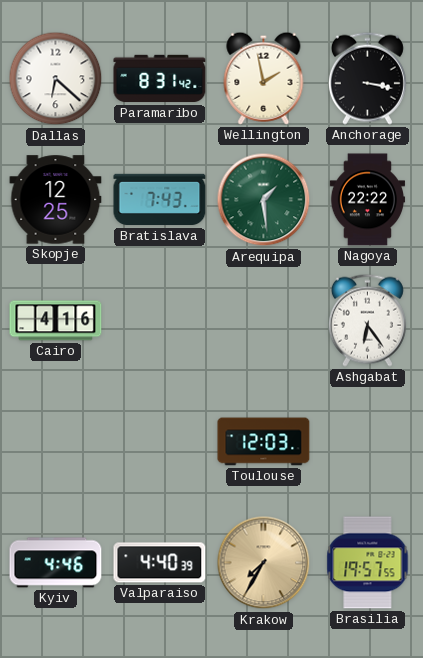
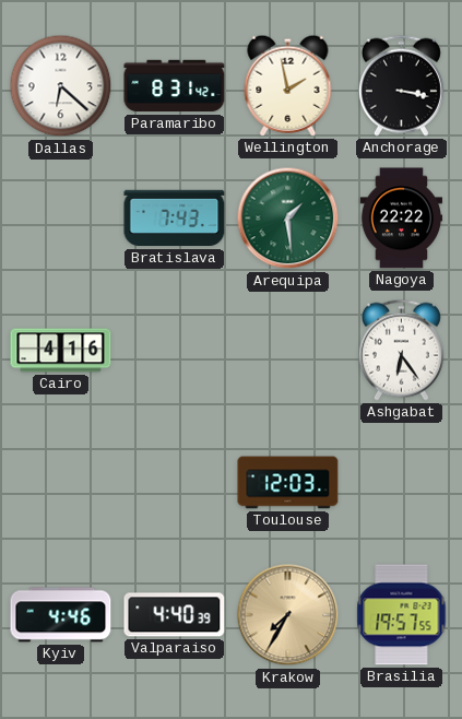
Skopje: 12:25 -> none (56, 200)
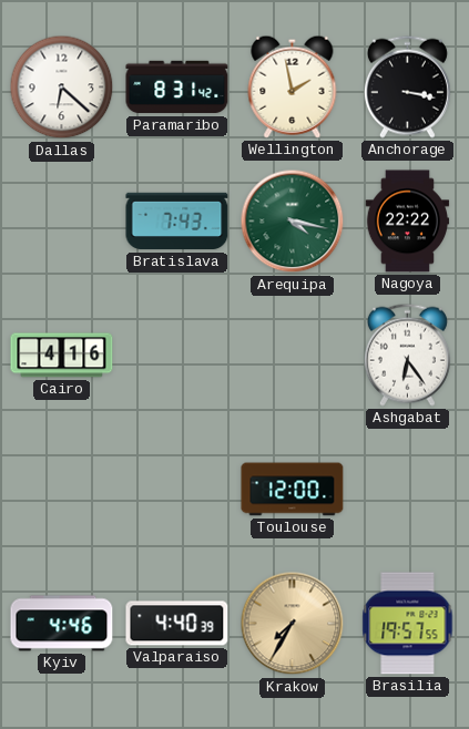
Arequipa: 1:29 -> 4:17 (293, 222)
Toulouse: 12:03 -> 12:00 (293, 490)
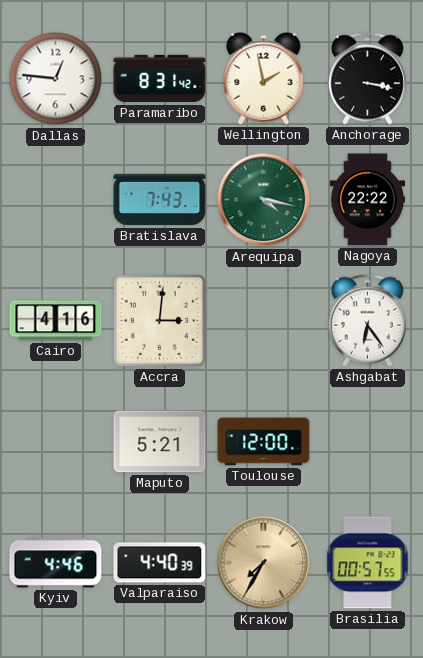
Dallas: 6:22 -> 12:46 (56, 79)
Accra: none -> 3:01 (159, 320)
Maputo: none -> 5:21 (160, 442)
Brasilia: 19:57 -> 00:57 (368, 563)
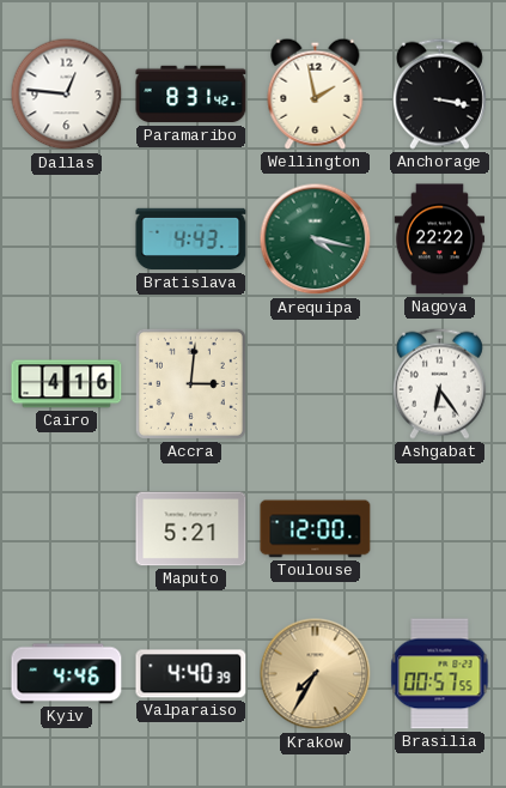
Bratislava: 7:43 -> 4:43 (191, 240)
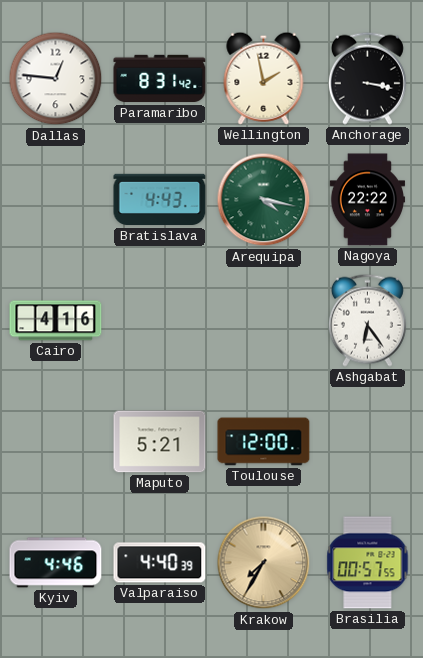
Accra: 3:01 -> none (190, 383)
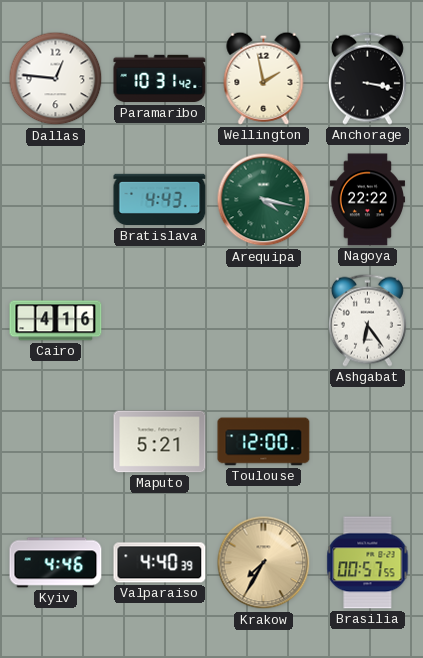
Paramaribo: 8:31 -> 10:31 (160, 79)
